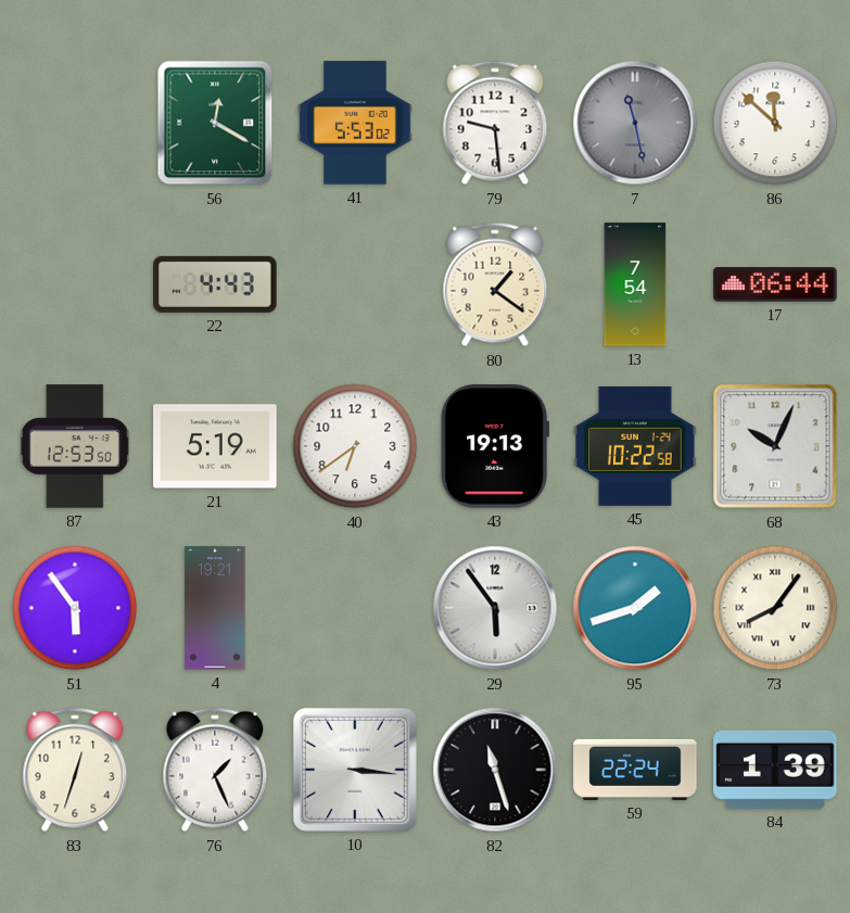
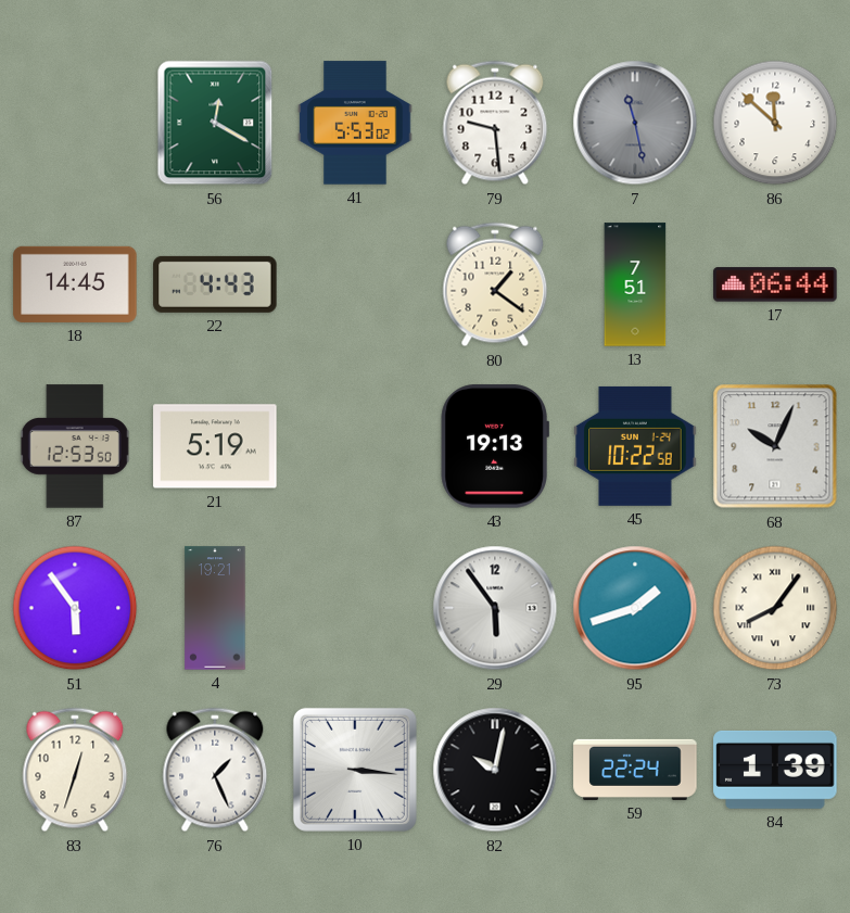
18: none -> 14:45 (75, 284)
13: 7:54 -> 7:51 (635, 284)
40: 6:39 -> none (355, 446)
82: 11:27 -> 10:02 (495, 770)
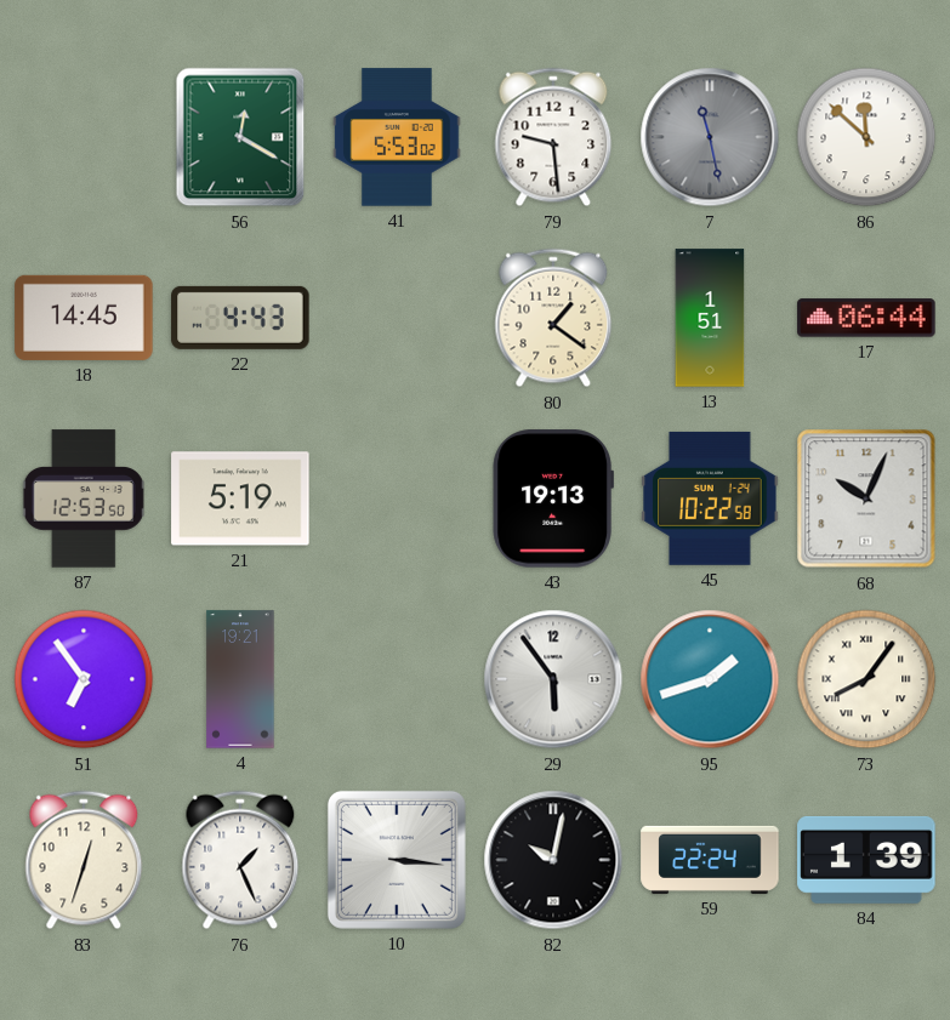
13: 7:51 -> 1:51 (710, 318)
51: 5:54 -> 6:54 (84, 679)
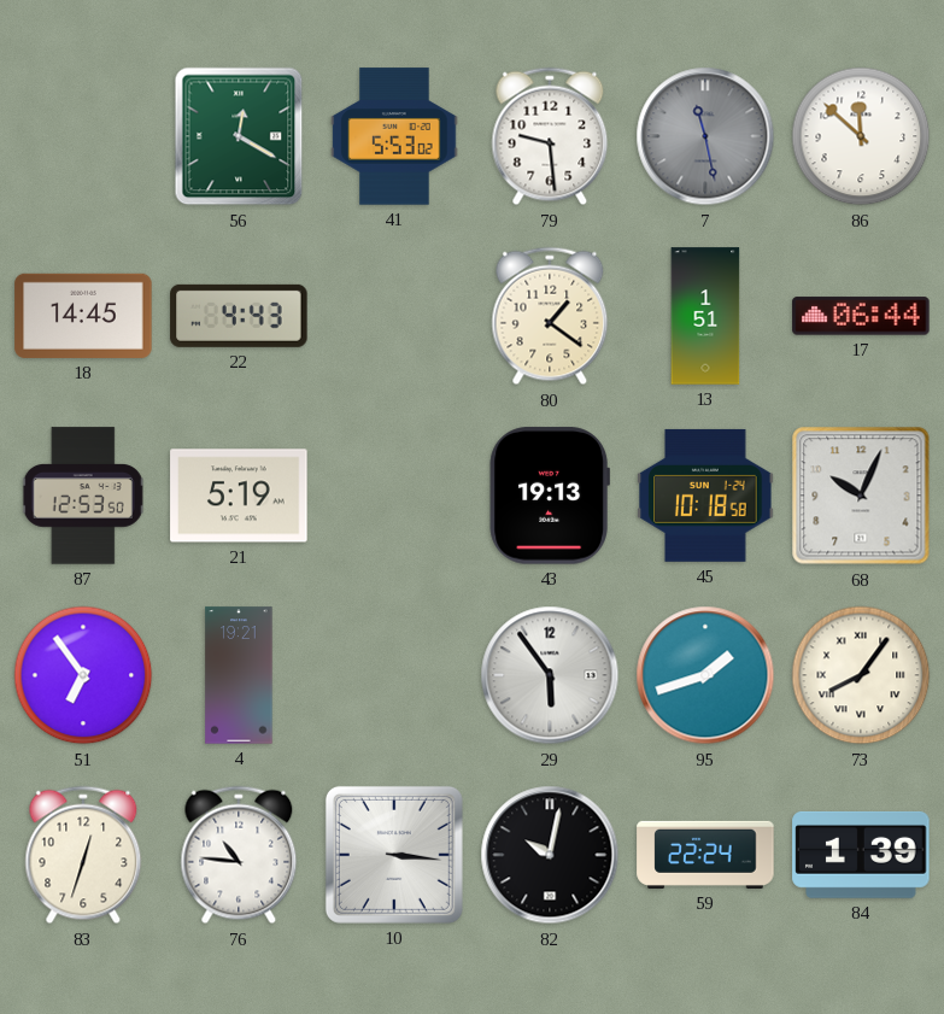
45: 10:22 -> 10:18 (705, 496)
76: 1:26 -> 10:46 (239, 855)
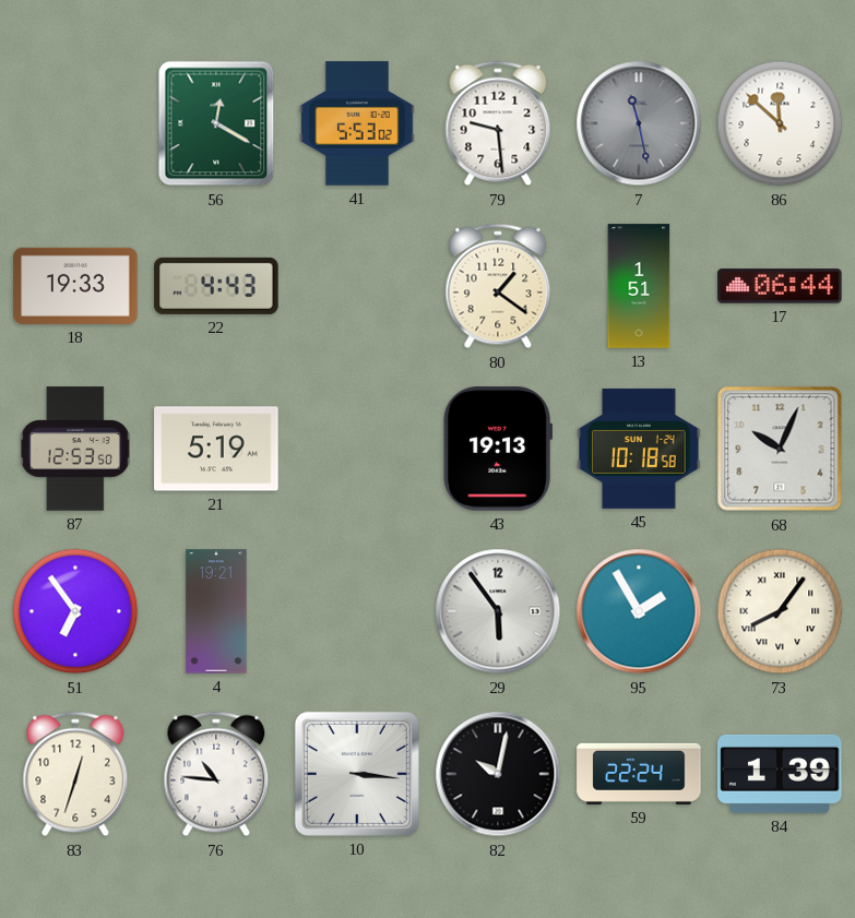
18: 14:45 -> 19:33 (75, 286)
95: 1:42 -> 1:55 (639, 611)
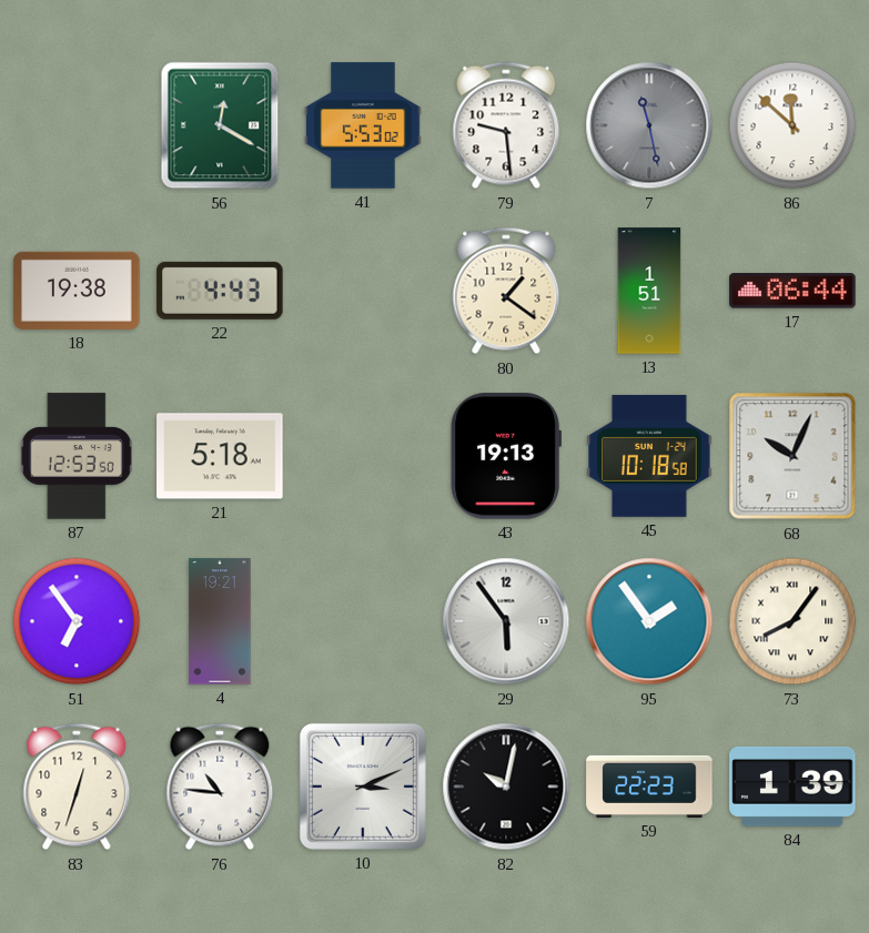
18: 19:33 -> 19:38 (77, 291)
21: 5:19 -> 5:18 (220, 456)
95: 1:55 -> 1:54 (649, 621)
10: 3:16 -> 3:11 (363, 787)
59: 22:24 -> 22:23 (649, 787)
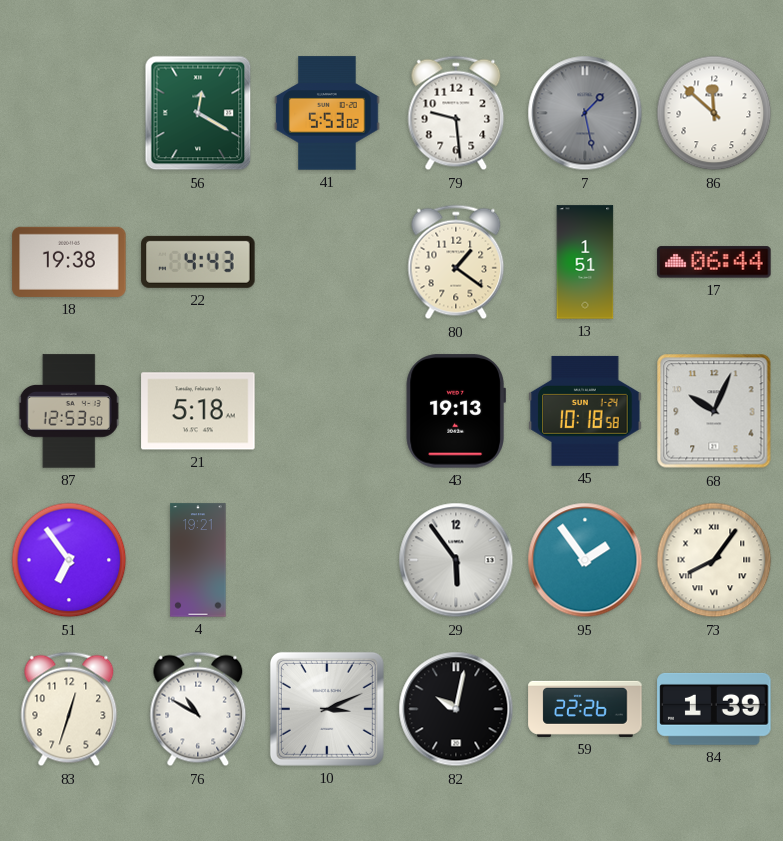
7: 11:28 -> 1:28 (585, 113)
76: 10:46 -> 10:50 (198, 709)
59: 22:23 -> 22:26 (585, 709)
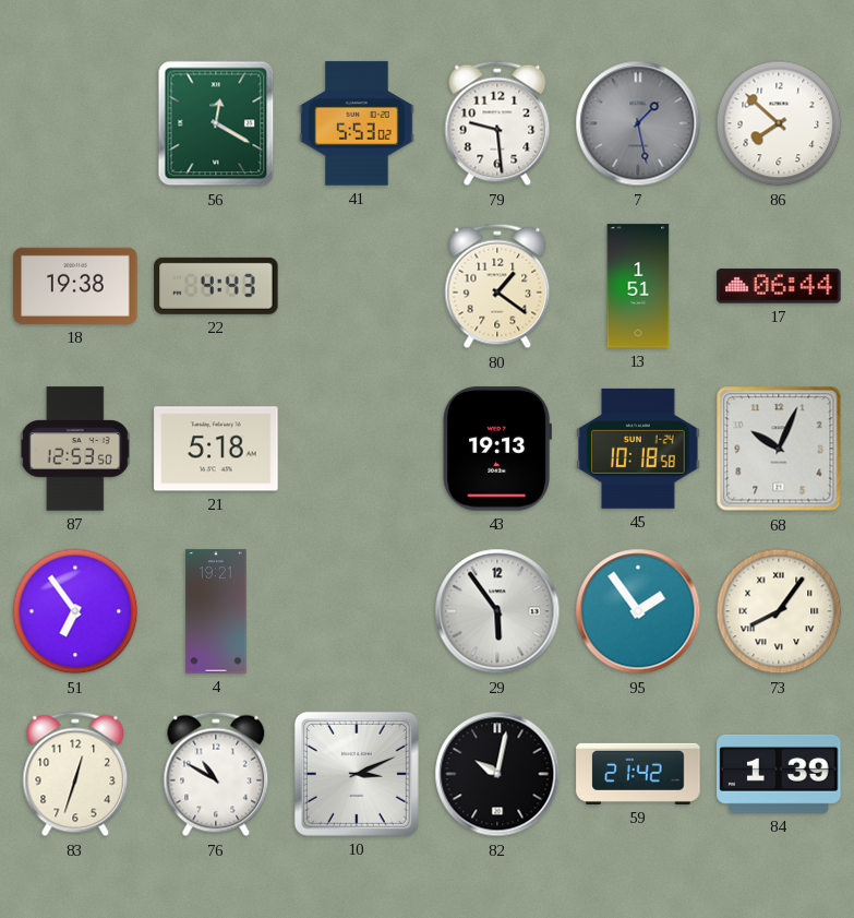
86: 11:52 -> 7:52 (779, 123)
59: 22:26 -> 21:42 (638, 774)
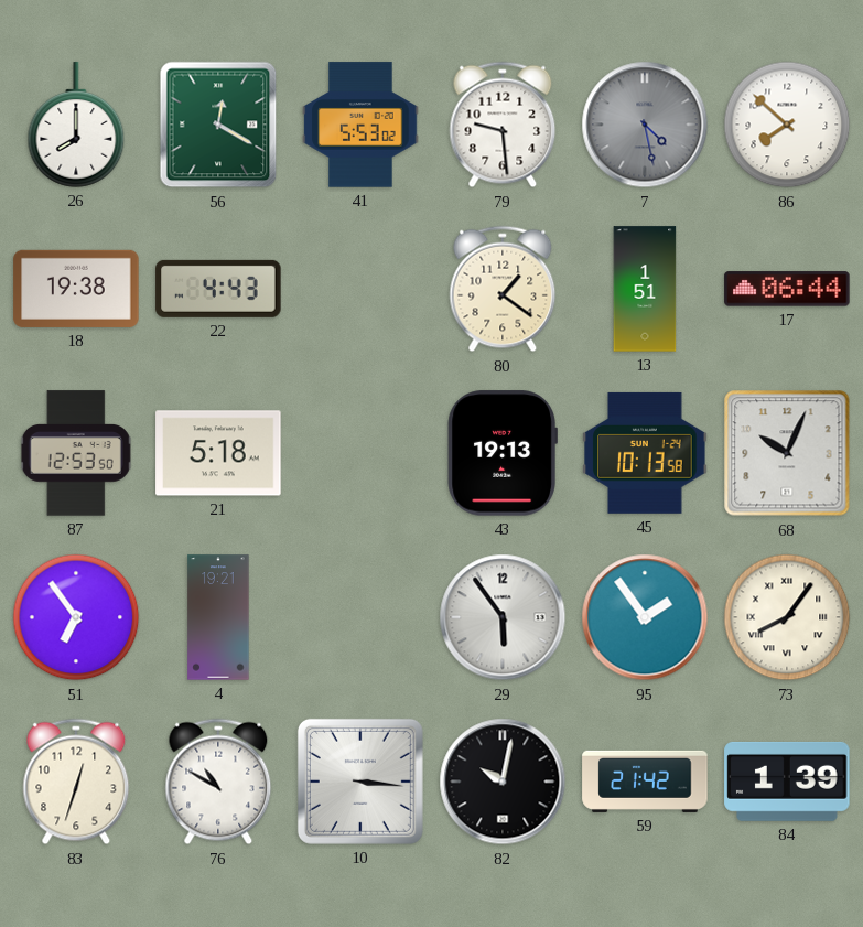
26: none -> 8:00 (76, 125)
7: 1:28 -> 4:28 (645, 125)
45: 10:18 -> 10:13 (645, 453)
10: 3:11 -> 3:16 (360, 782)
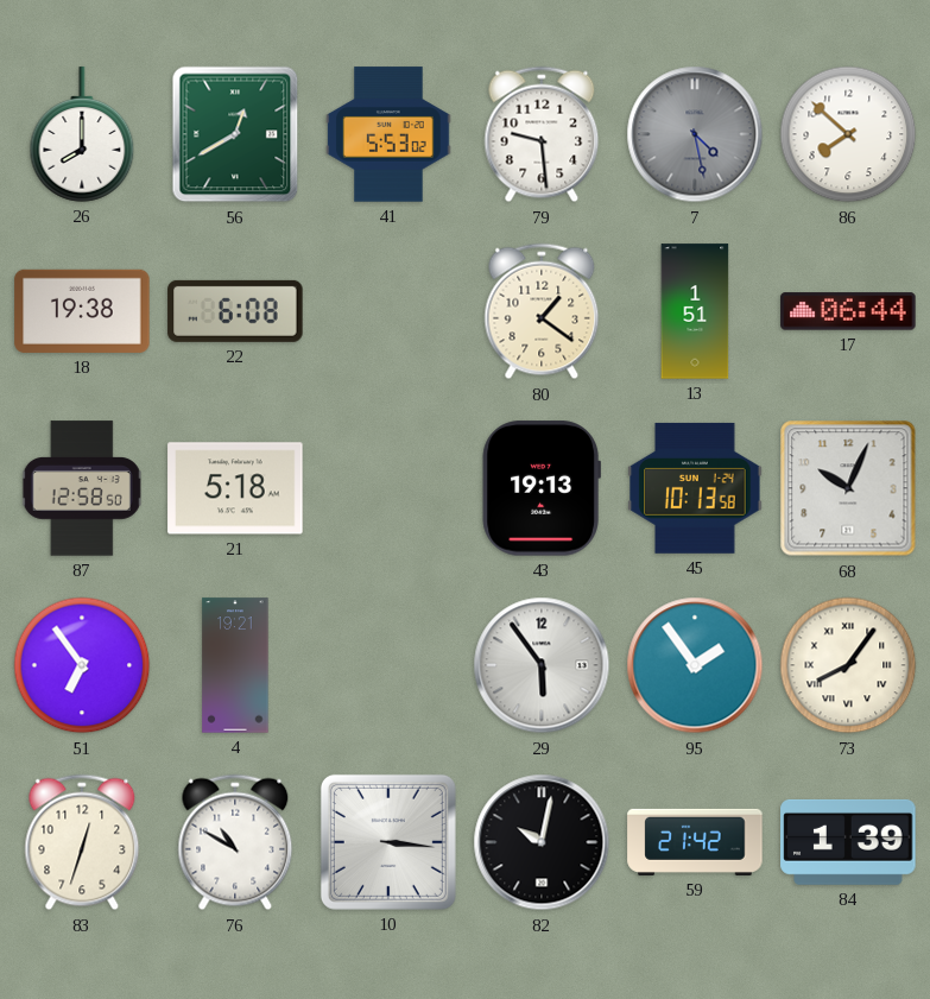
56: 12:20 -> 12:40 (235, 134)
22: 4:43 -> 6:08 (235, 311)
87: 12:53 -> 12:58 (82, 488)
